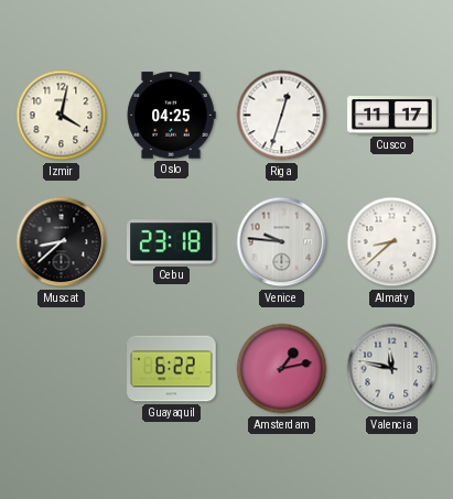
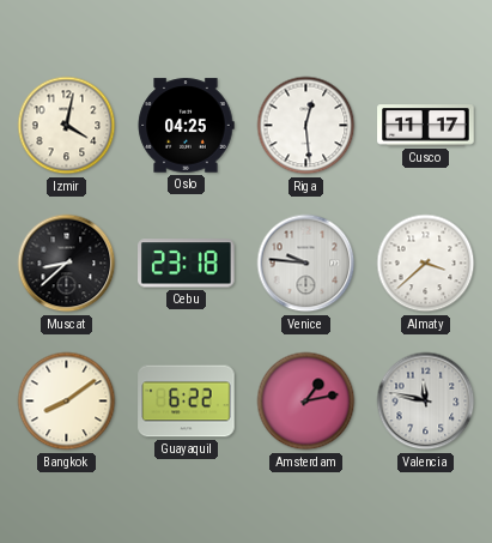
Riga: 12:33 -> 12:29 (306, 126)
Almaty: 8:38 -> 3:38 (426, 264)
Bangkok: none -> 8:09 (67, 402)
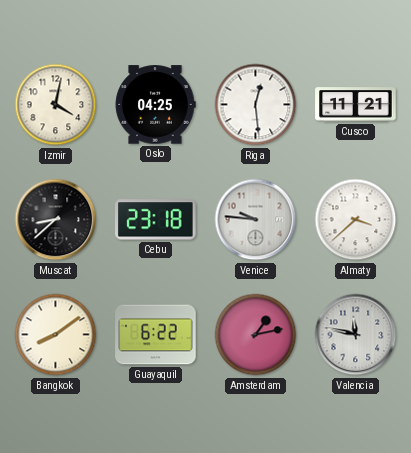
Cusco: 11:17 -> 11:21 (356, 105)
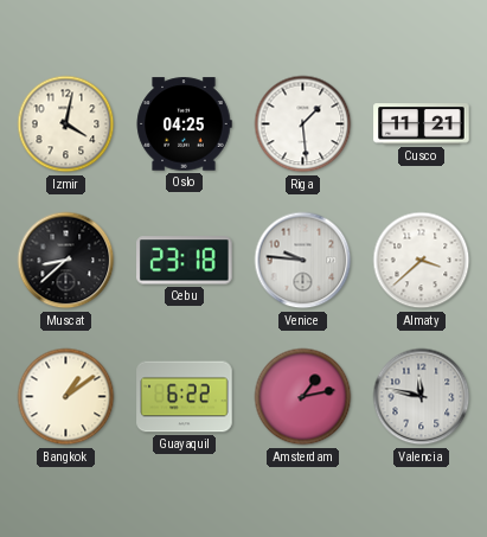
Riga: 12:29 -> 1:29 (303, 124)
Bangkok: 8:09 -> 1:09 (66, 397)
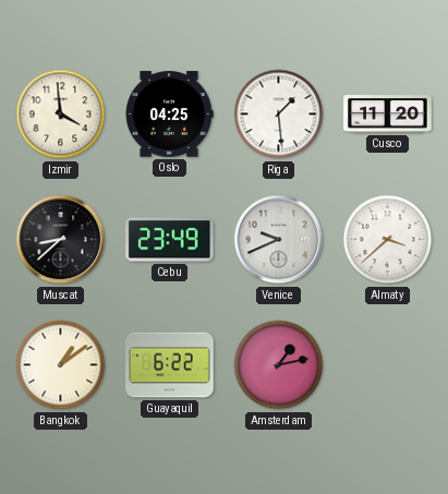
Izmir: 4:02 -> 3:59 (61, 115)
Cusco: 11:21 -> 11:20 (388, 115)
Cebu: 23:18 -> 23:49 (170, 240)
Venice: 9:46 -> 9:41 (279, 240)
Valencia: 11:47 -> none (422, 397)
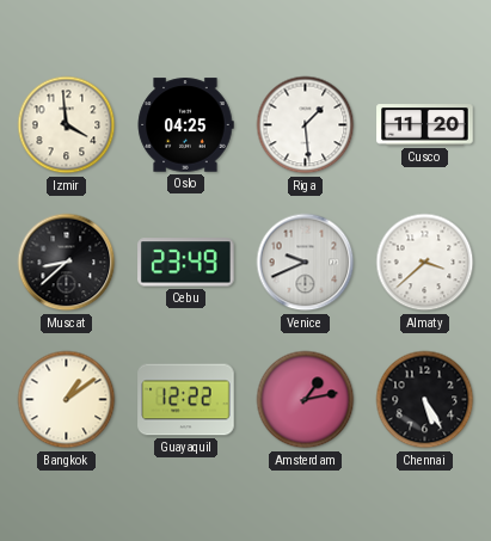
Guayaquil: 6:22 -> 12:22 (186, 400)
Chennai: none -> 5:25 (425, 400)
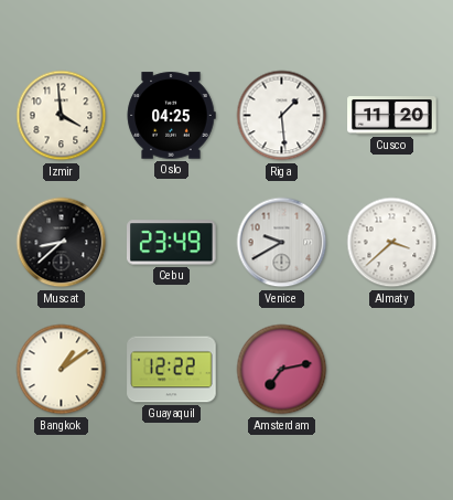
Venice: 9:41 -> 9:40 (282, 243)
Amsterdam: 1:13 -> 7:13 (282, 370)
Chennai: 5:25 -> none (425, 400)
